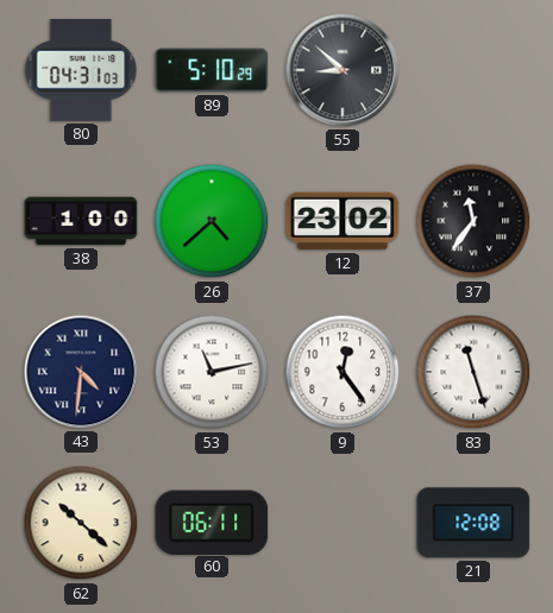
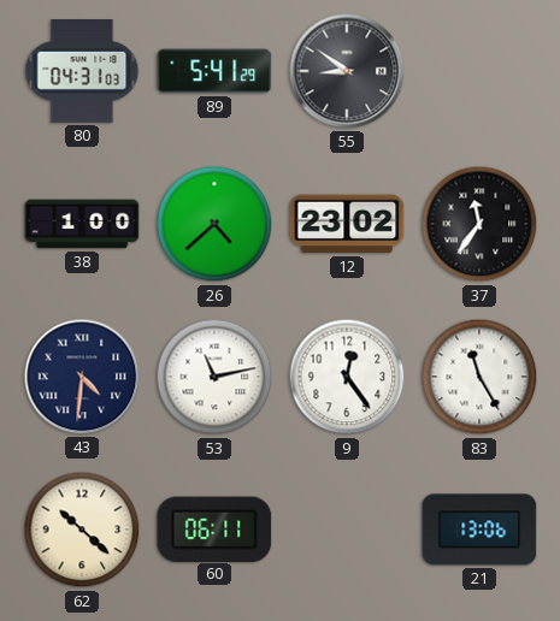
89: 5:10 -> 5:41 (214, 71)
55: 8:52 -> 8:51 (347, 71)
83: 11:27 -> 11:25 (479, 377)
21: 12:08 -> 13:06 (479, 530)
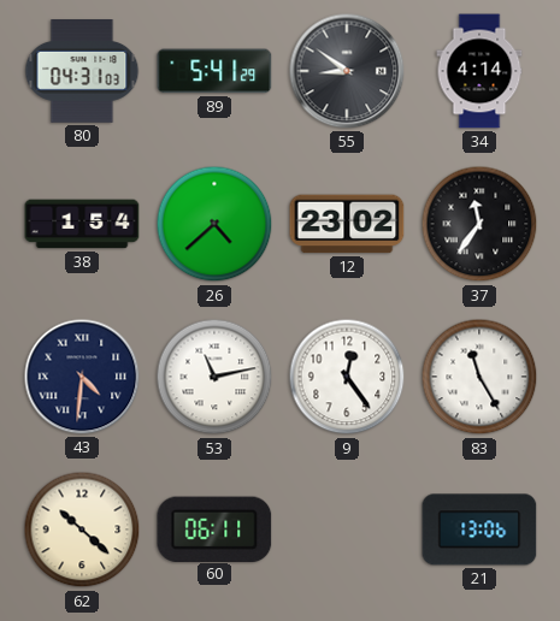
34: none -> 4:14 (479, 71)
38: 1:00 -> 1:54 (82, 224)
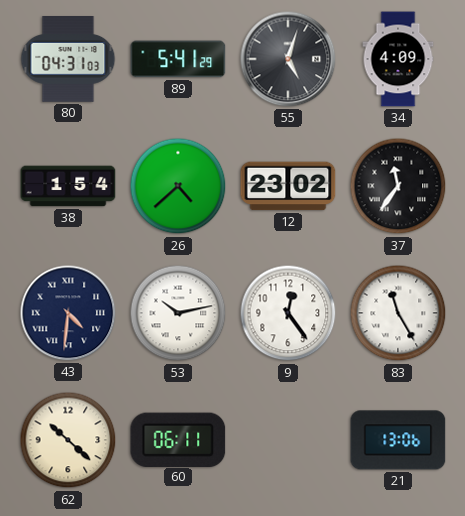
55: 8:51 -> 5:03 (288, 59)
34: 4:14 -> 4:09 (398, 59)
53: 11:13 -> 10:13 (178, 313)
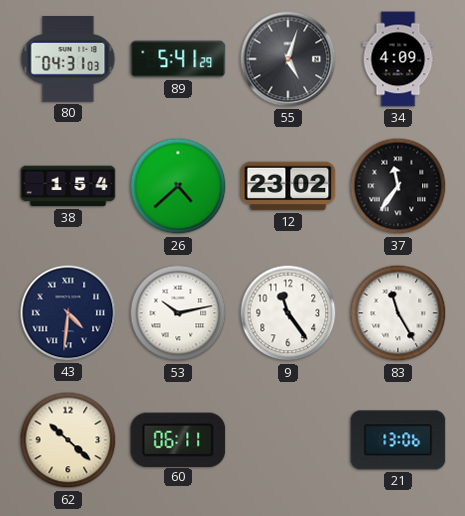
9: 12:24 -> 11:24 (288, 313)
